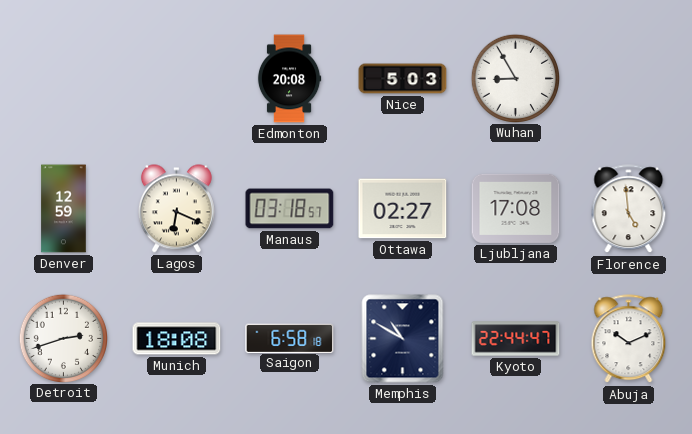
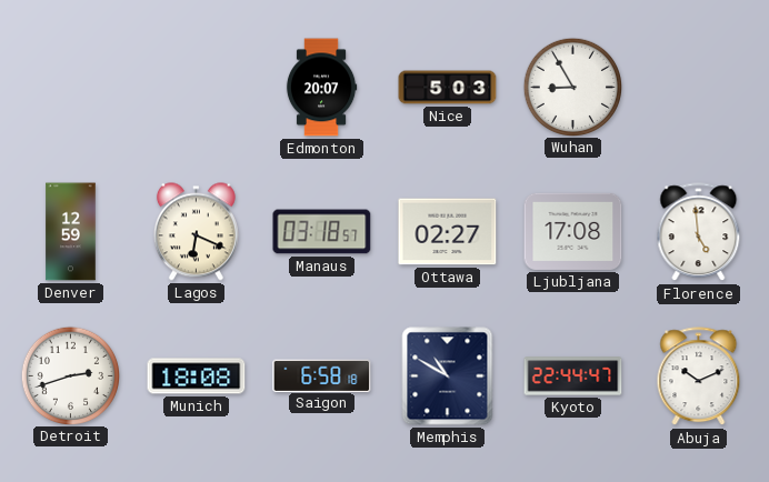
Edmonton: 20:08 -> 20:07 (321, 88)
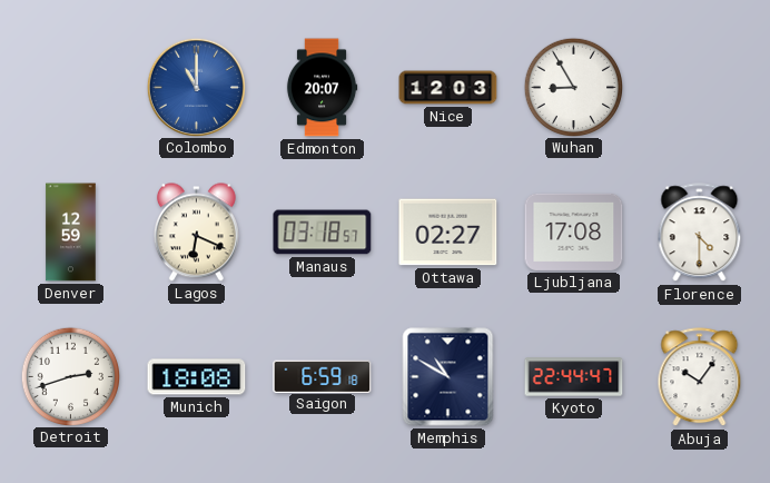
Colombo: none -> 11:00 (196, 87)
Nice: 5:03 -> 12:03 (448, 88)
Florence: 4:59 -> 4:30 (700, 233)
Saigon: 6:58 -> 6:59 (323, 376)
Abuja: 10:11 -> 10:06 (700, 377)
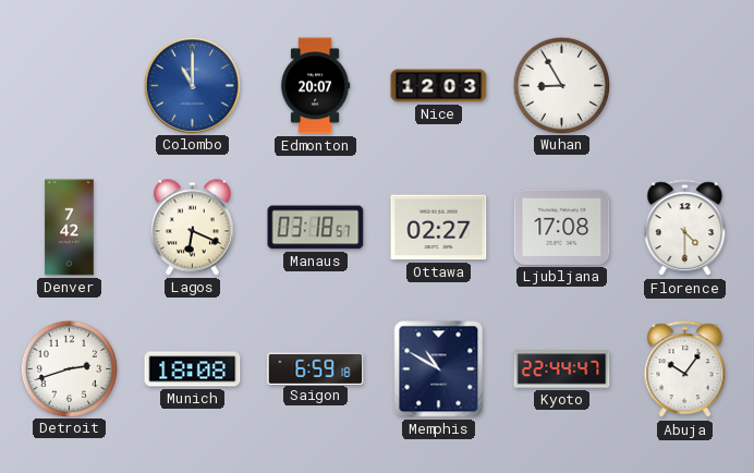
Denver: 12:59 -> 7:42 (70, 228)
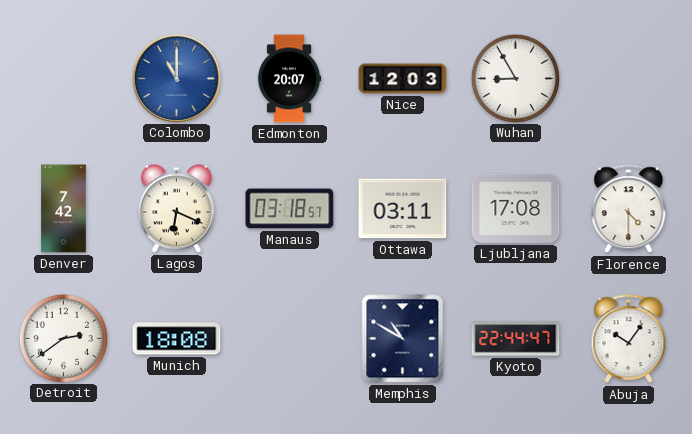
Ottawa: 02:27 -> 03:11 (403, 209)
Detroit: 2:42 -> 2:39 (63, 338)
Saigon: 6:59 -> none (316, 368)
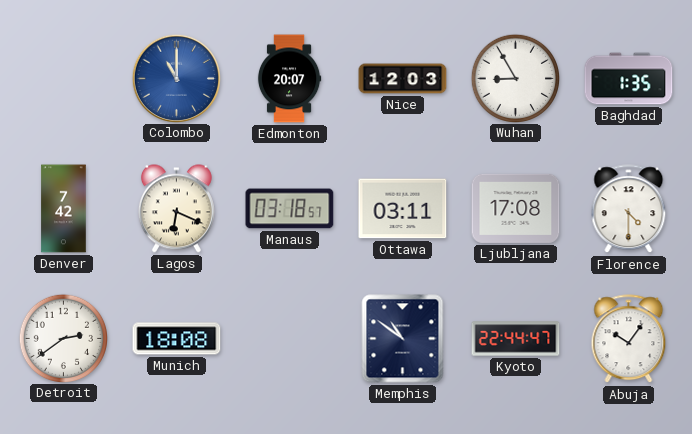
Baghdad: none -> 1:35 (629, 79)
Memphis: 10:50 -> 10:51 (403, 339)
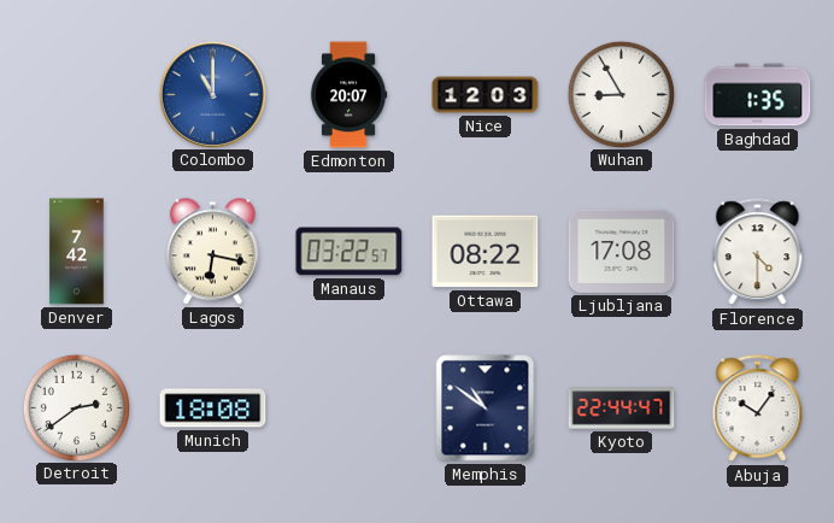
Lagos: 6:19 -> 6:17 (212, 252)
Manaus: 03:18 -> 03:22 (350, 252)
Ottawa: 03:11 -> 08:22 (486, 252)
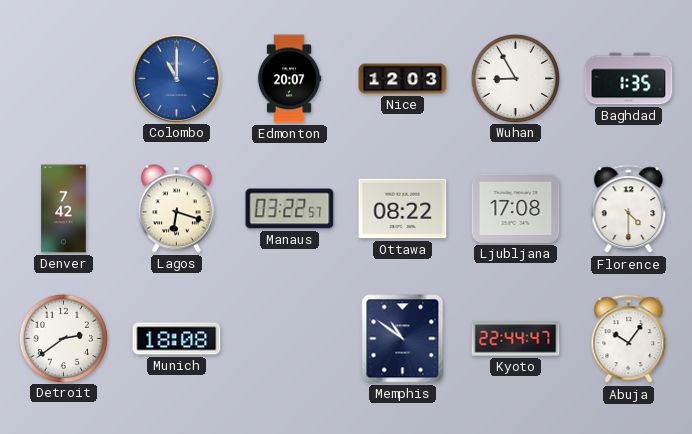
Lagos: 6:17 -> 6:18 (176, 209)
